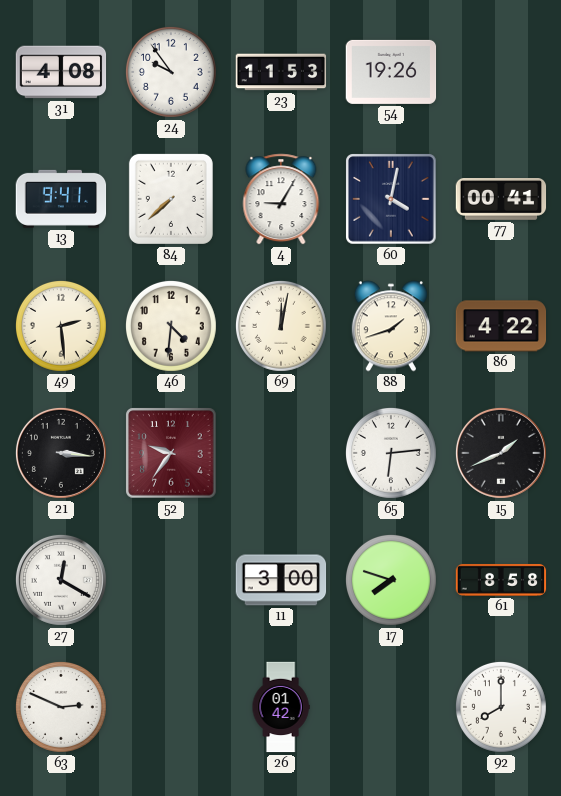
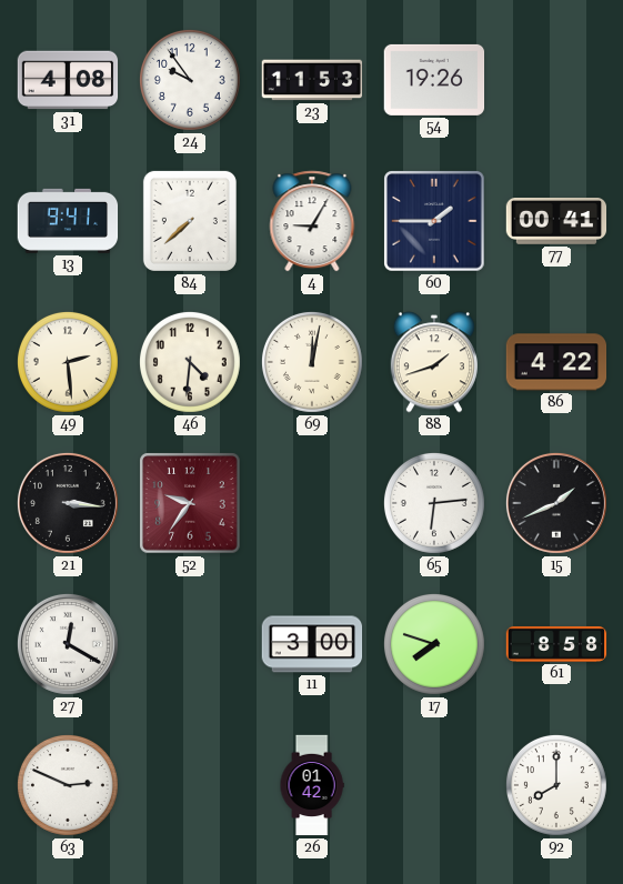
60: 4:02 -> 1:45 (434, 221)
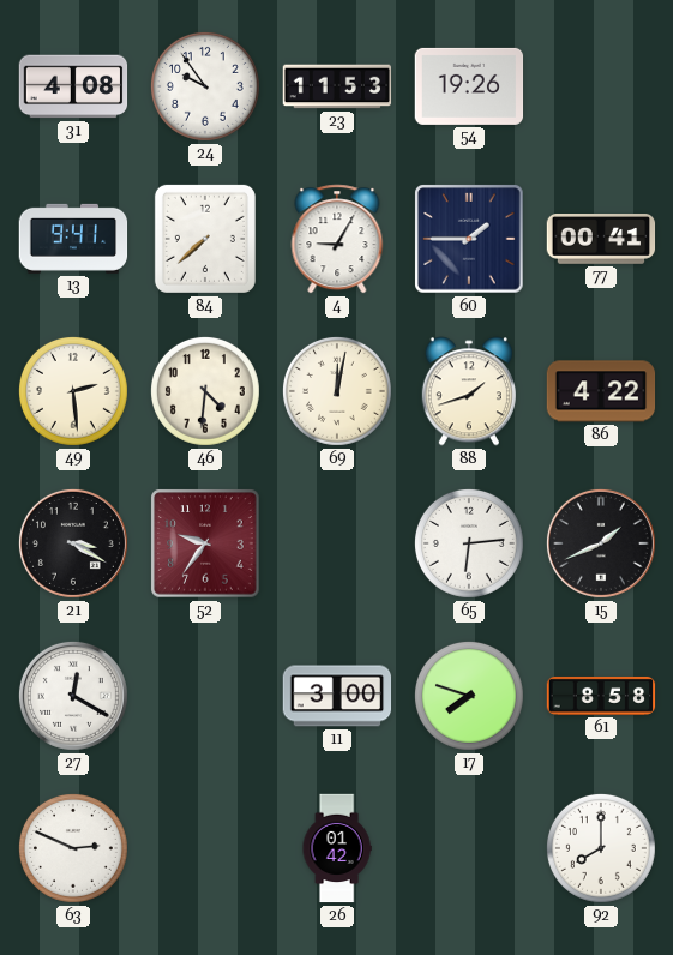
21: 3:16 -> 3:20 (73, 543)
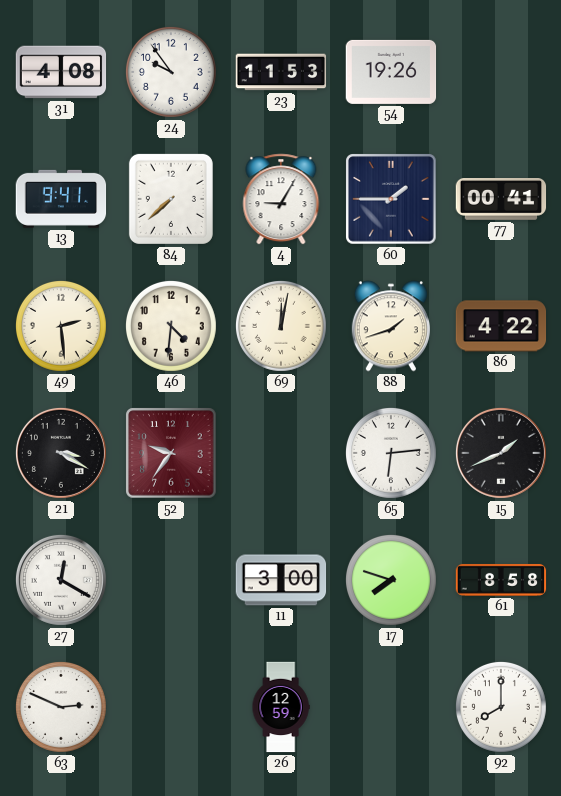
26: 01:42 -> 12:59 (281, 707)
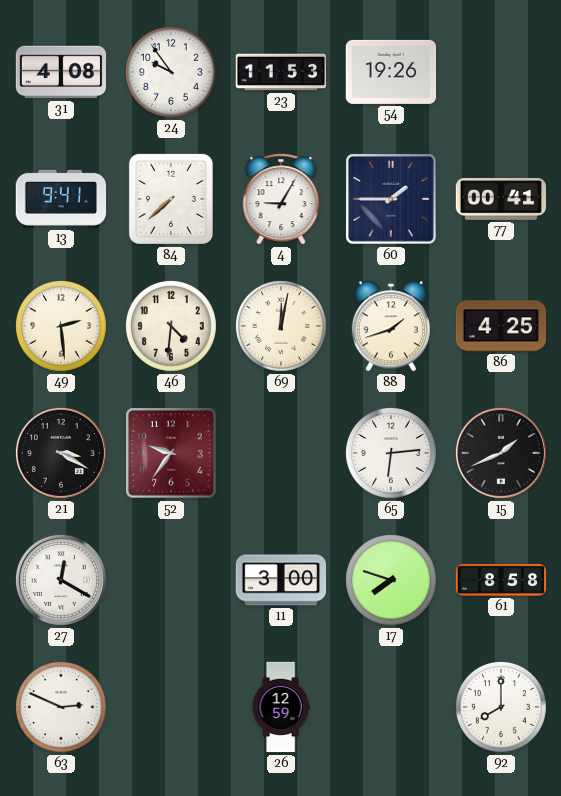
86: 4:22 -> 4:25 (501, 326)
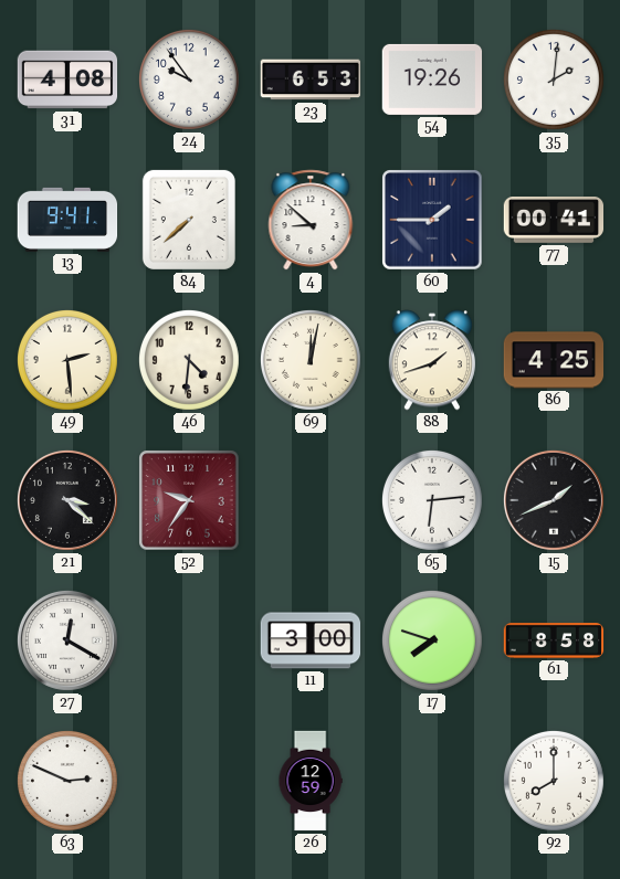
23: 11:53 -> 6:53 (311, 80)
35: none -> 2:01 (554, 80)
4: 9:05 -> 8:52 (311, 220)
21: 3:20 -> 3:22 (67, 500)
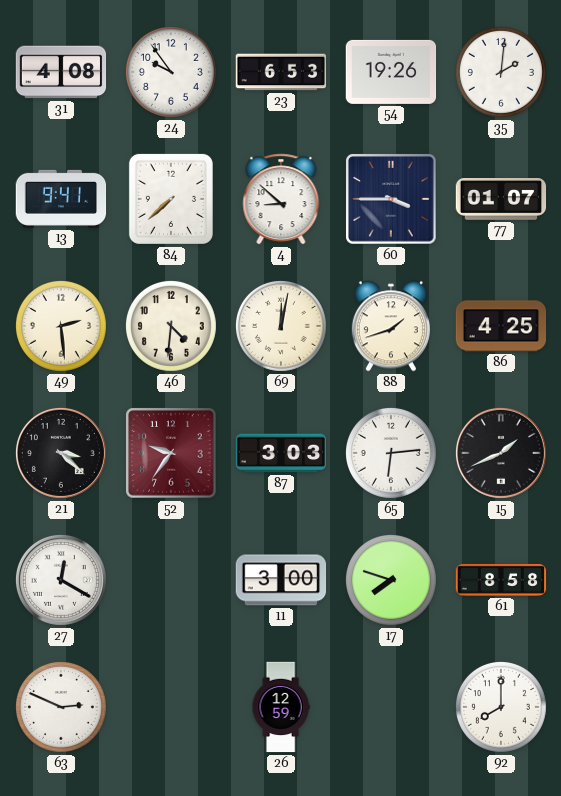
60: 1:45 -> 3:45 (391, 199)
77: 00:41 -> 01:07 (501, 200)
87: none -> 3:03 (281, 453)
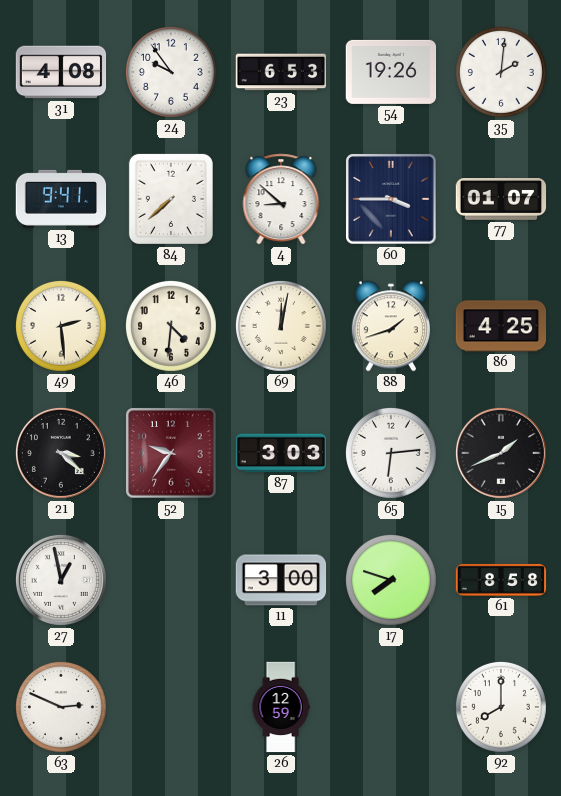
27: 12:20 -> 12:58 (61, 580)
